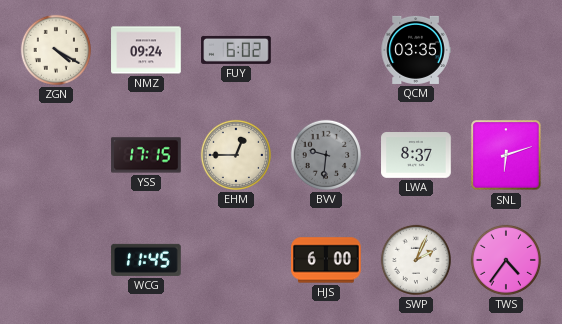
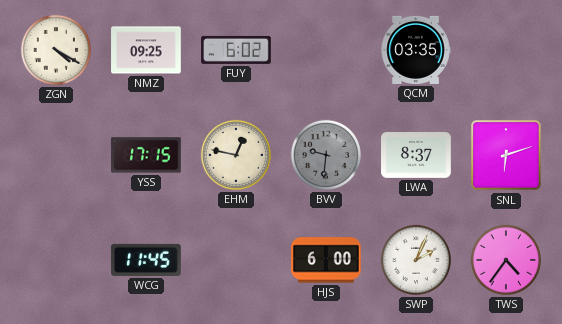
NMZ: 09:24 -> 09:25 (146, 50)
EHM: 12:45 -> 12:47 (236, 155)
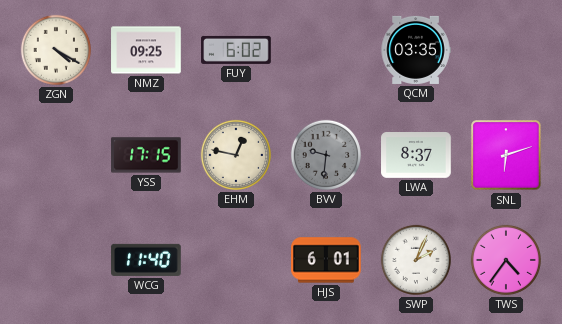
WCG: 11:45 -> 11:40 (146, 260)
HJS: 6:00 -> 6:01 (326, 260)
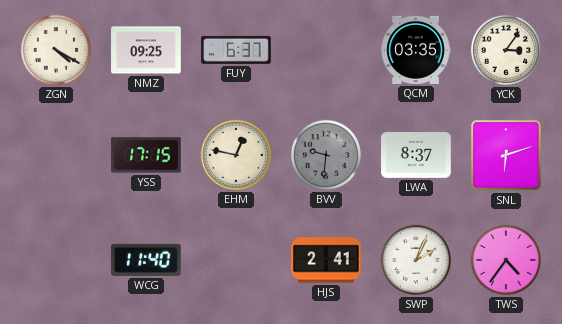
FUY: 6:02 -> 6:37 (236, 50)
YCK: none -> 3:06 (506, 50)
HJS: 6:01 -> 2:41 (326, 260)
